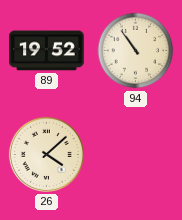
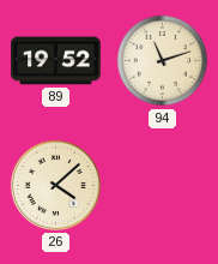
94: 10:54 -> 11:12 (163, 61)
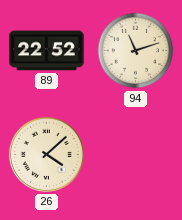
89: 19:52 -> 22:52 (47, 51)
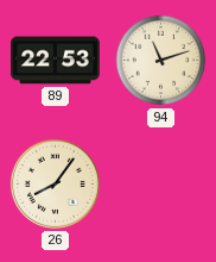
89: 22:52 -> 22:53 (56, 61)
26: 4:08 -> 8:06 (55, 183)
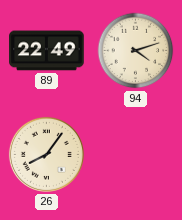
89: 22:53 -> 22:49 (47, 51)
94: 11:12 -> 4:12 (136, 51)
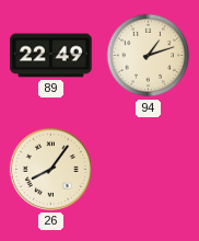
94: 4:12 -> 1:12 (149, 56)
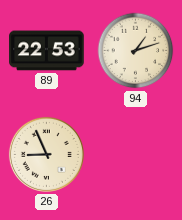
89: 22:49 -> 22:53 (47, 51)
26: 8:06 -> 8:56 (46, 154)
